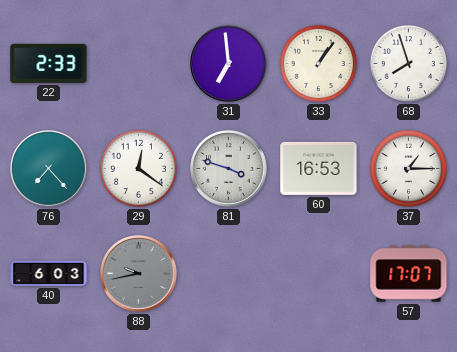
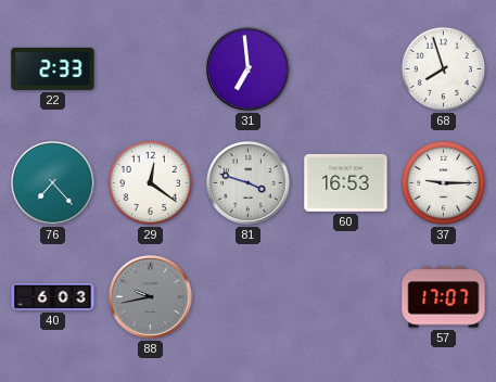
33: 1:06 -> none (318, 63)
37: 1:15 -> 9:15 (443, 182)
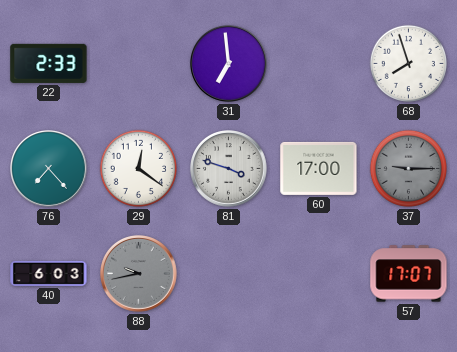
60: 16:53 -> 17:00 (319, 168)
37 dial: white -> grey (408, 168)
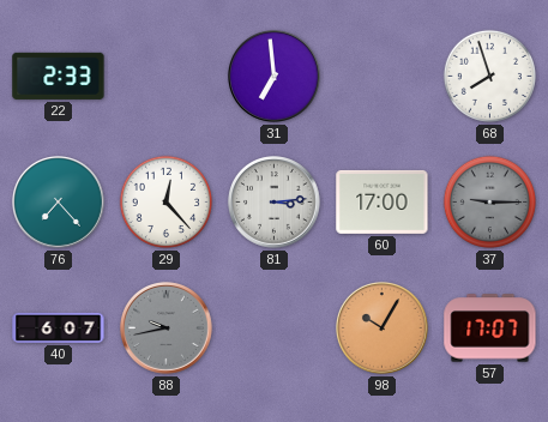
29: 12:21 -> 12:23 (165, 201)
81: 3:48 -> 3:14 (275, 203)
40: 6:03 -> 6:07 (59, 327)
98: none -> 10:05 (383, 328)
